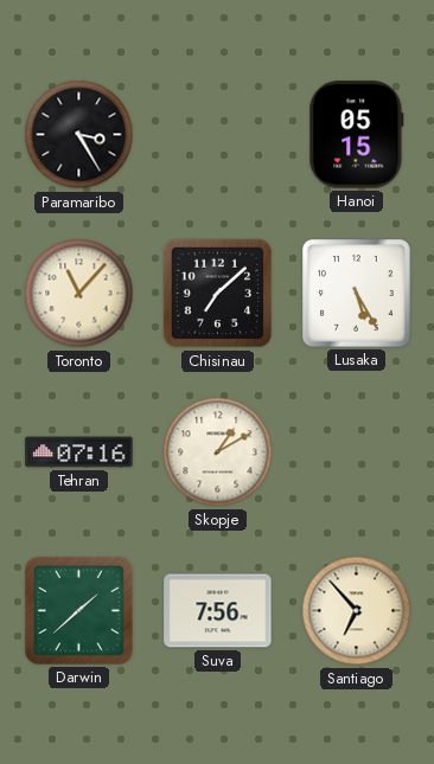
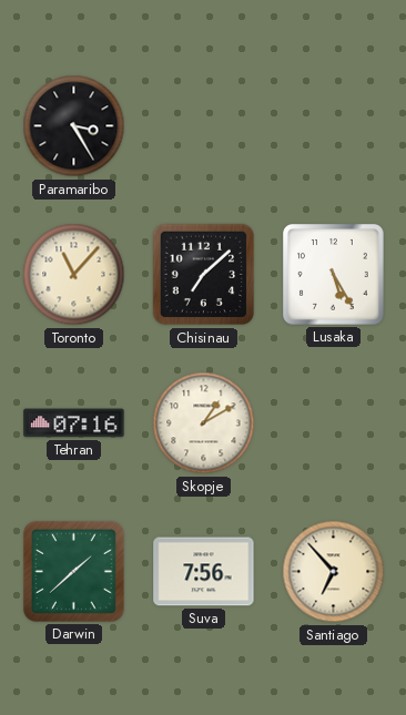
Hanoi: 05:15 -> none (357, 135)
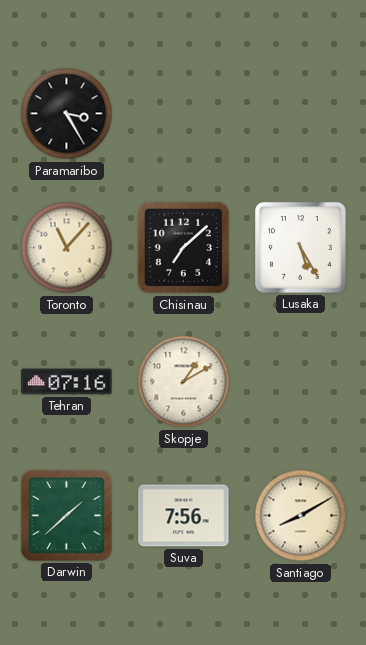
Santiago: 6:53 -> 8:10 (301, 516)
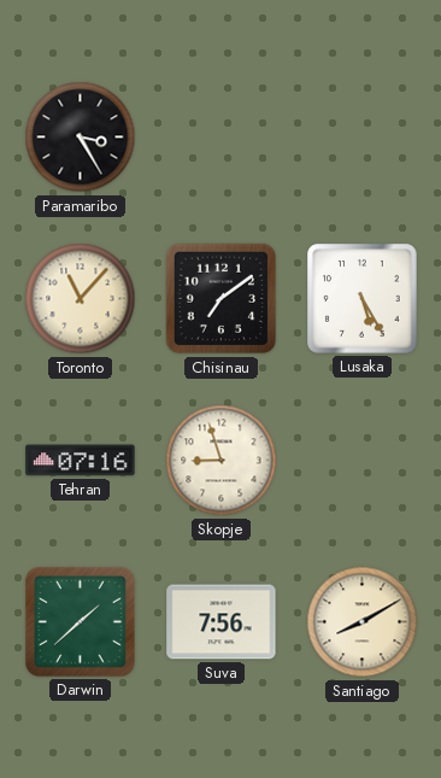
Chisinau: 7:08 -> 7:09 (222, 299)
Skopje: 1:10 -> 8:57 (222, 461)
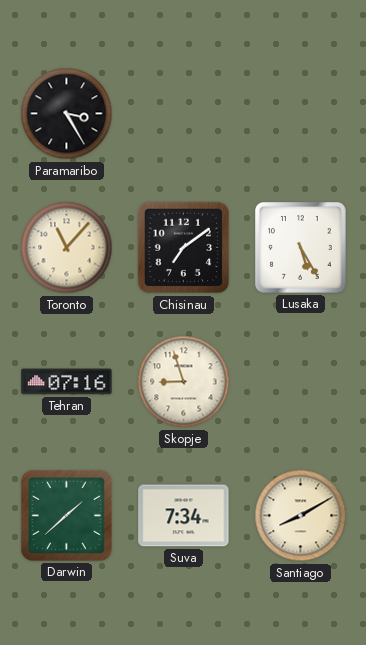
Suva: 7:56 -> 7:34 (184, 516)
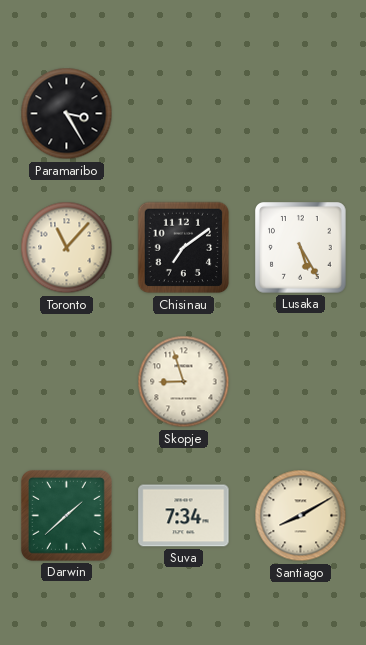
Tehran: 07:16 -> none (67, 382)
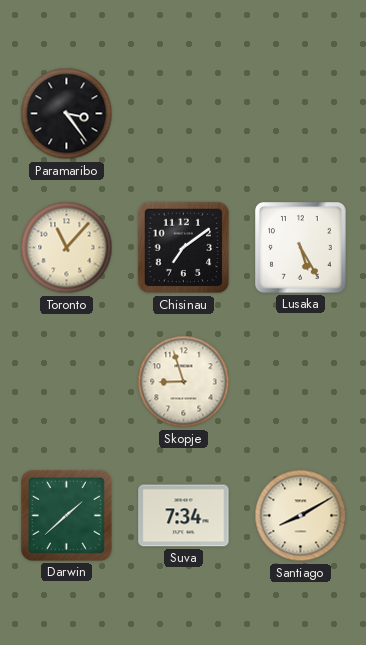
Paramaribo: 3:25 -> 3:24 (67, 114)
